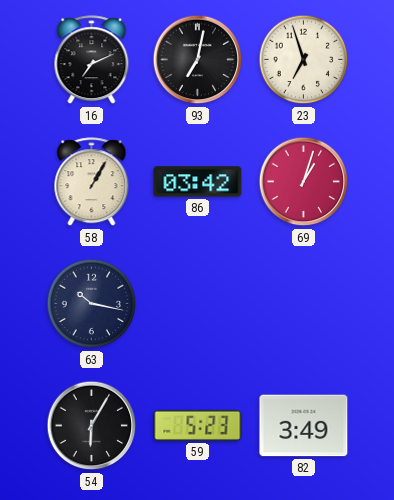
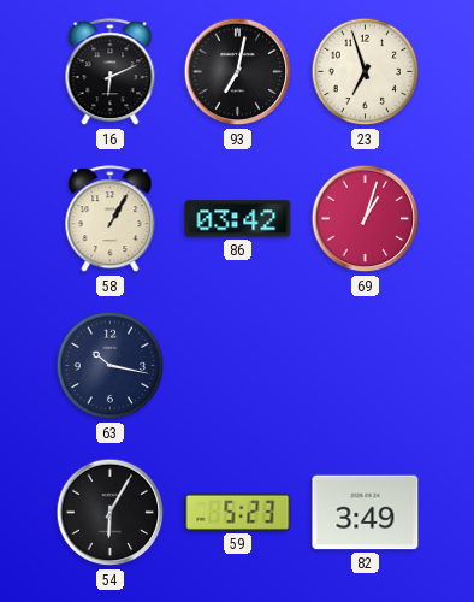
16: 7:11 -> 6:11 (111, 72)
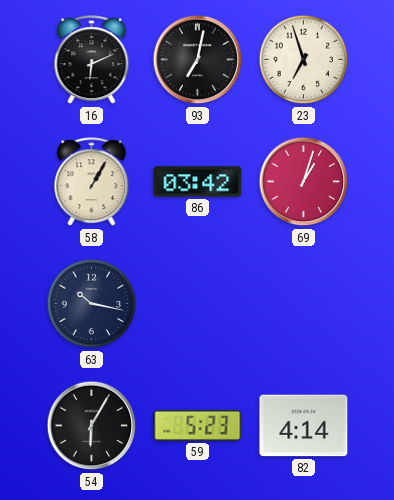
82: 3:49 -> 4:14 (304, 426)
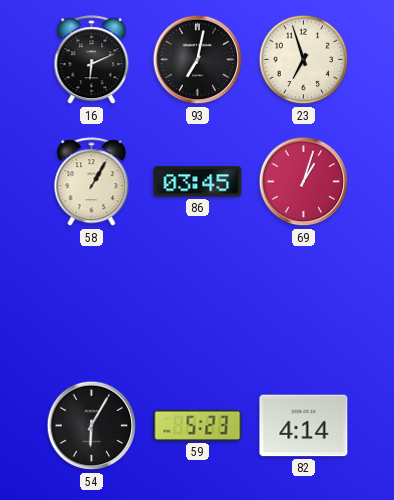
86: 03:42 -> 03:45 (198, 182)
63: 10:17 -> none (92, 304)
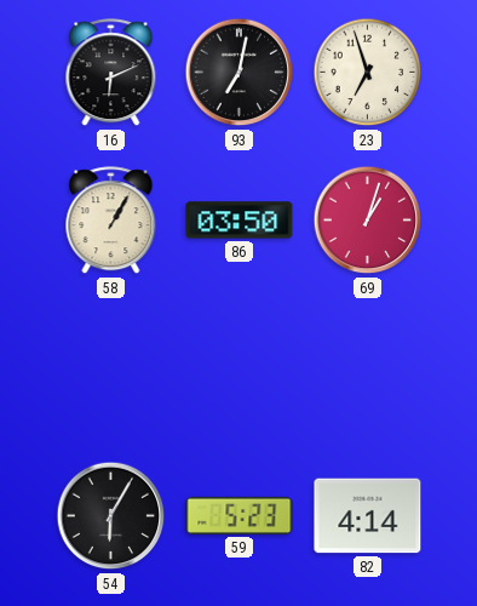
86: 03:45 -> 03:50 (240, 221)
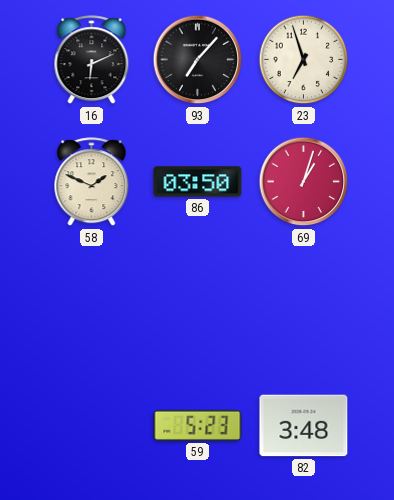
93: 7:02 -> 7:07 (198, 60)
58: 1:05 -> 1:49 (92, 182)
54: 6:05 -> none (111, 516)
82: 4:14 -> 3:48 (304, 426)
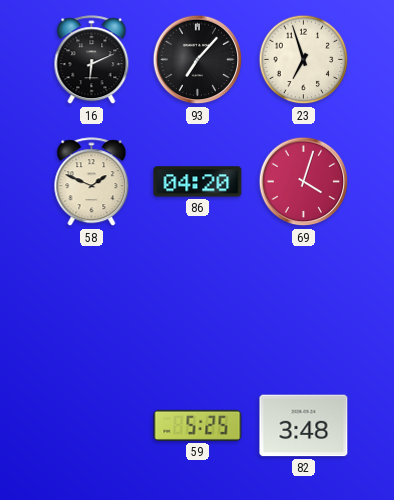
86: 03:50 -> 04:20 (198, 182)
69: 1:03 -> 4:03 (304, 182)
59: 5:23 -> 5:25 (198, 425)
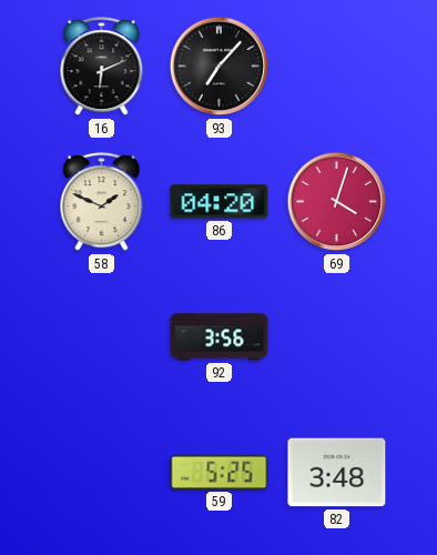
23: 6:57 -> none (304, 60)
92: none -> 3:56 (220, 337)
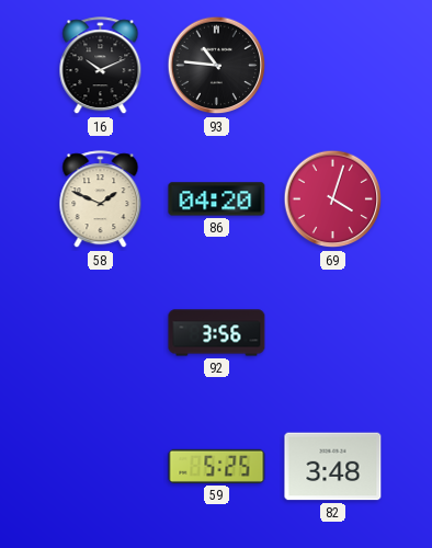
16: 6:11 -> 10:11 (101, 66)
93: 7:07 -> 10:46 (217, 66)
